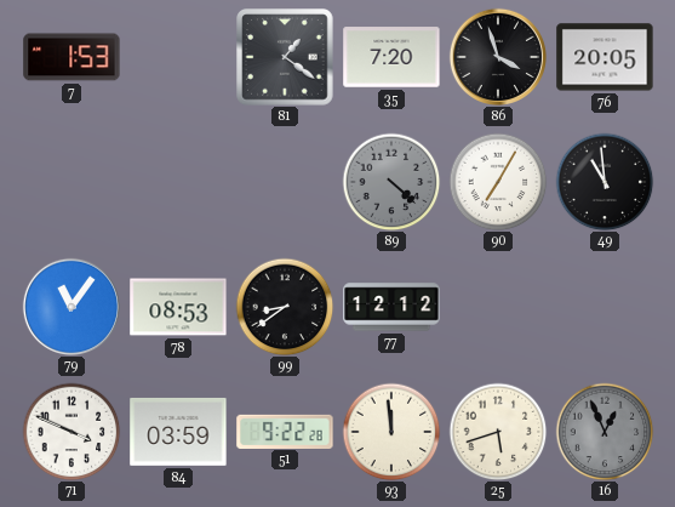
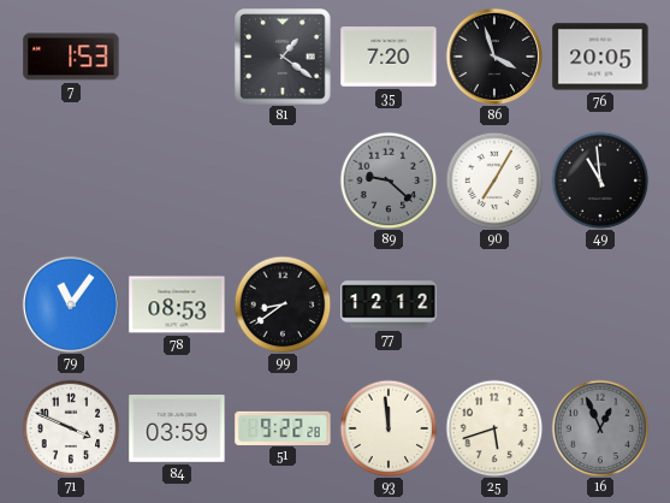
89: 4:22 -> 9:22 (389, 181)
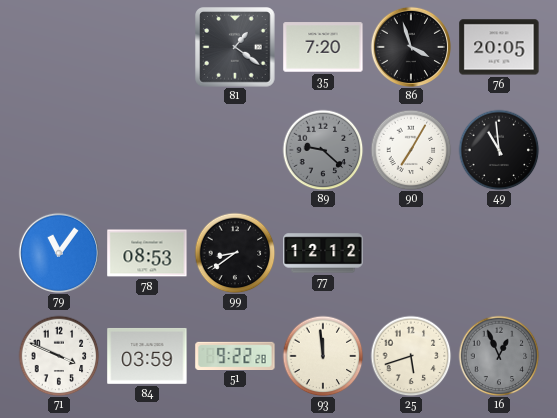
7: 1:53 -> none (71, 57)
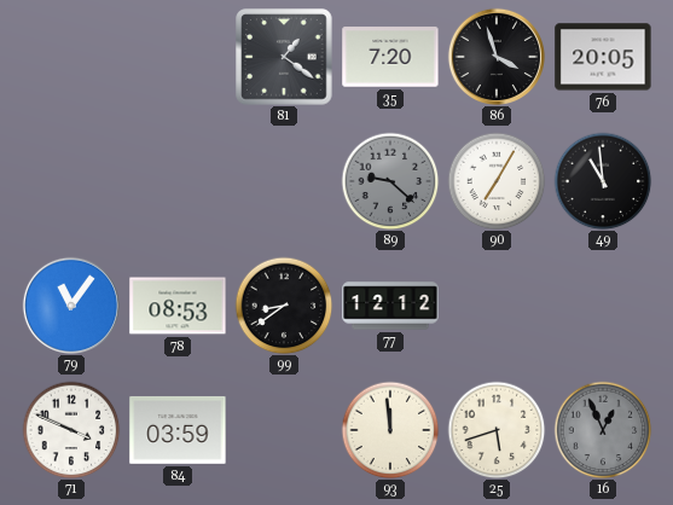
51: 9:22 -> none (235, 355)
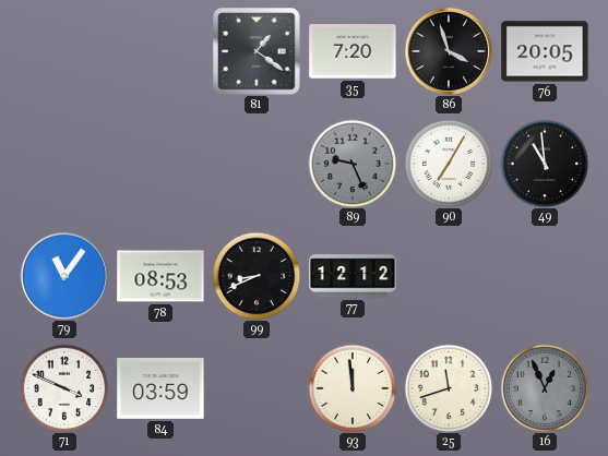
89: 9:22 -> 9:26 (353, 164)
99: 8:39 -> 8:41 (257, 276)
25: 5:42 -> 11:42 (449, 388)
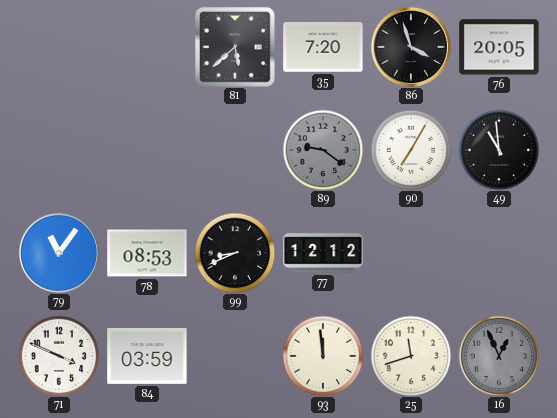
81: 1:21 -> 5:38 (235, 47)
89: 9:26 -> 9:21 (323, 150)
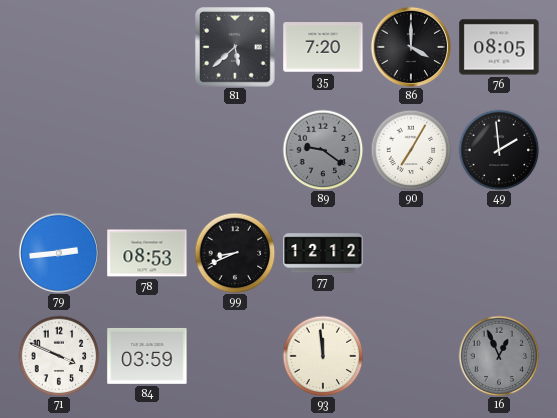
86: 3:57 -> 4:00 (410, 46)
76: 20:05 -> 08:05 (499, 47)
49: 10:59 -> 1:59 (499, 150)
79: 11:06 -> 2:44 (58, 252)
25: 11:42 -> none (411, 356)
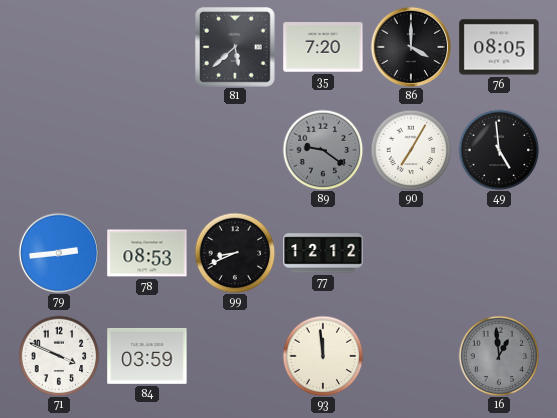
49: 1:59 -> 4:59 (499, 150)
16: 12:56 -> 12:59 (499, 356)
